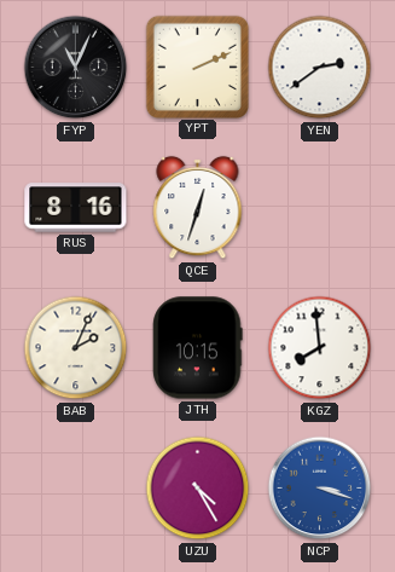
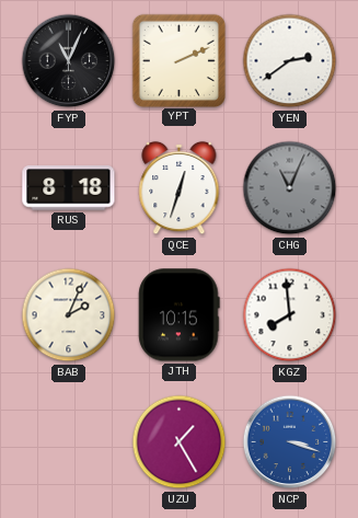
RUS: 8:16 -> 8:18 (69, 188)
CHG: none -> 11:04 (290, 188)
UZU: 4:25 -> 1:25 (180, 442)
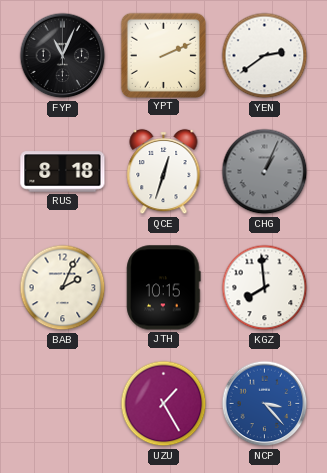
CHG: 11:04 -> 1:04 (265, 172)
NCP: 3:18 -> 3:23 (265, 404)
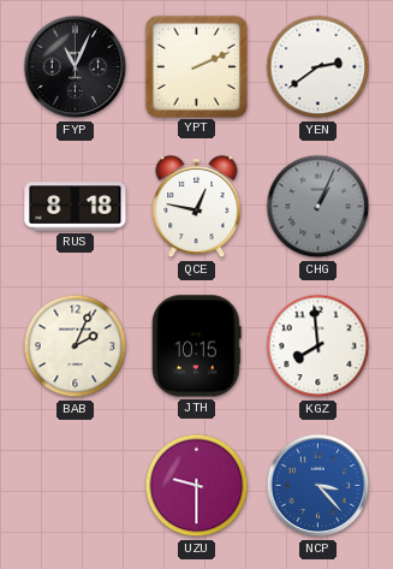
QCE: 12:33 -> 12:47 (197, 207)
UZU: 1:25 -> 9:30 (197, 486)
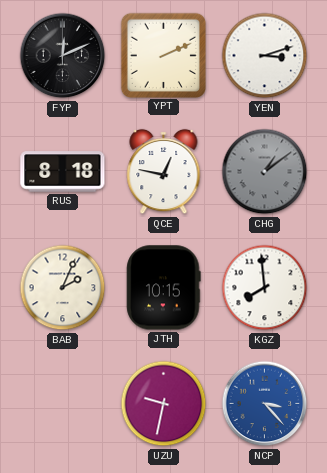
FYP: 11:04 -> 12:11 (63, 56)
YEN: 2:39 -> 3:12 (265, 56)
CHG: 1:04 -> 1:09 (265, 172)
UZU: 9:30 -> 9:32 (164, 404)
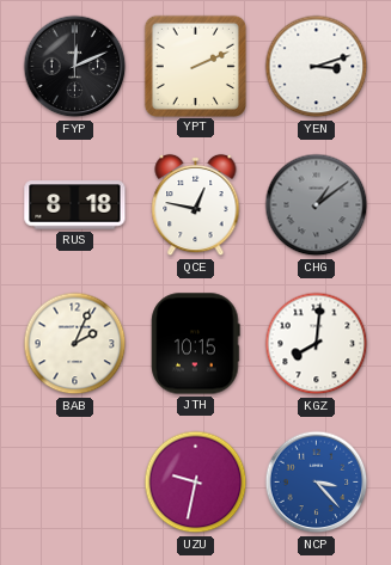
KGZ: 7:59 -> 8:01 (317, 344)
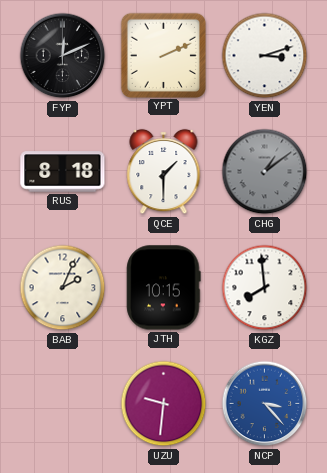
QCE: 12:47 -> 1:30 (164, 172)
KGZ: 8:01 -> 7:59 (265, 288)
UZU: 9:32 -> 9:31 (164, 404)
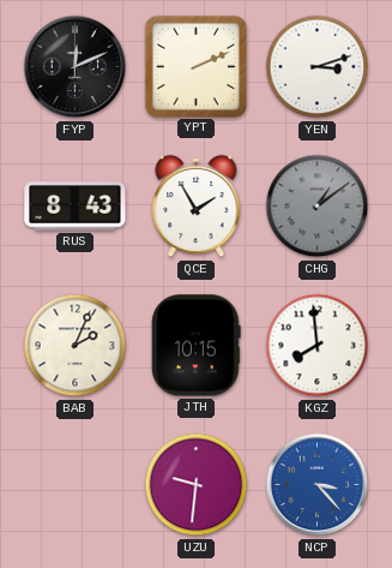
RUS: 8:18 -> 8:43 (76, 207)
QCE: 1:30 -> 1:55 (197, 207)
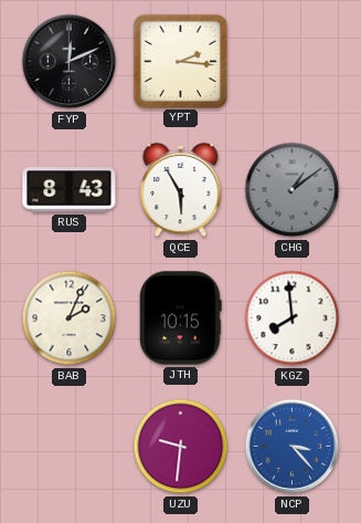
YPT: 2:11 -> 2:16 (180, 61)
YEN: 3:12 -> none (318, 67)
QCE: 1:55 -> 5:55 (181, 190)
